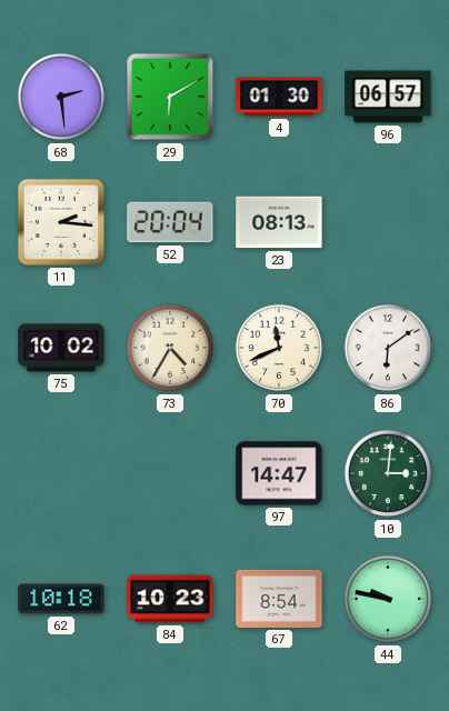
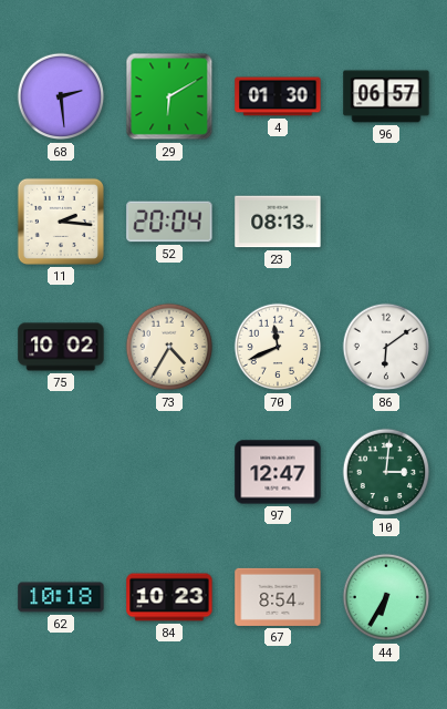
97: 14:47 -> 12:47 (278, 472)
44: 9:47 -> 6:35 (386, 597)
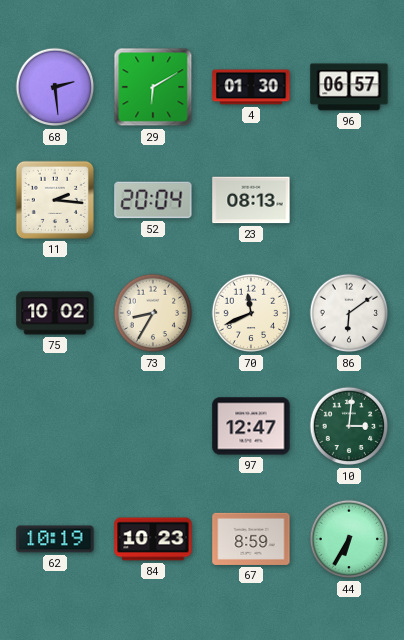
73: 4:35 -> 8:35 (153, 313)
62: 10:18 -> 10:19 (55, 539)
67: 8:54 -> 8:59 (251, 539)
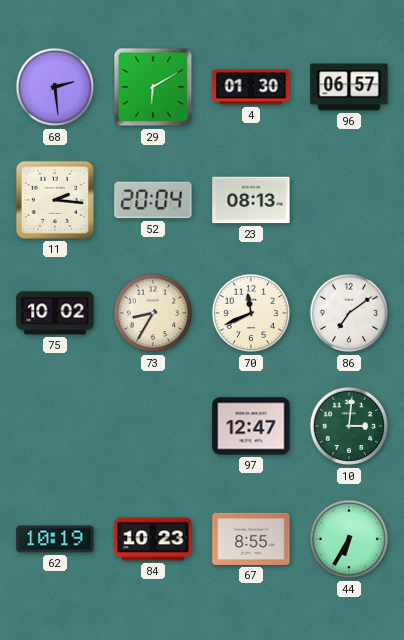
86: 6:09 -> 7:09 (349, 313)
67: 8:59 -> 8:55 (251, 539)
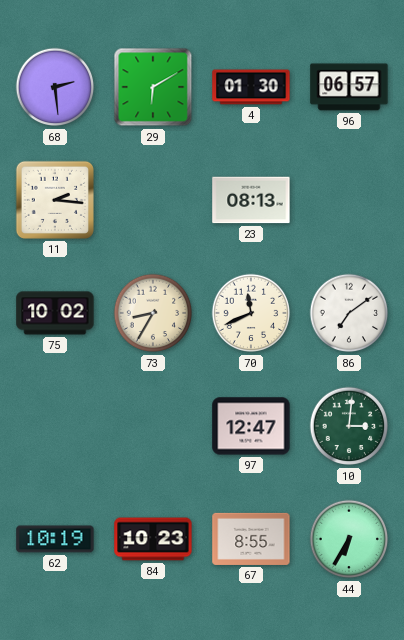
52: 20:04 -> none (153, 200)
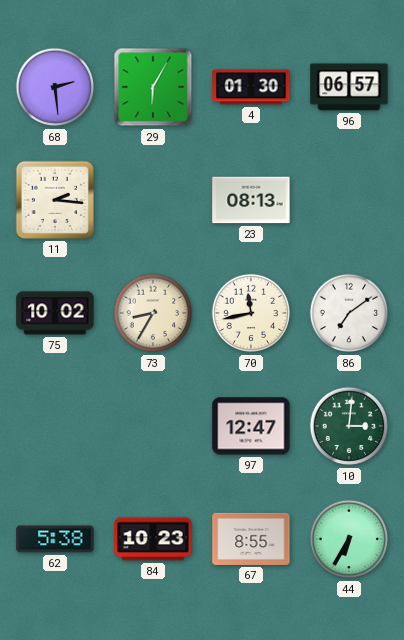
29: 6:10 -> 6:05 (153, 87)
70: 11:41 -> 11:43 (251, 313)
62: 10:19 -> 5:38 (55, 539)
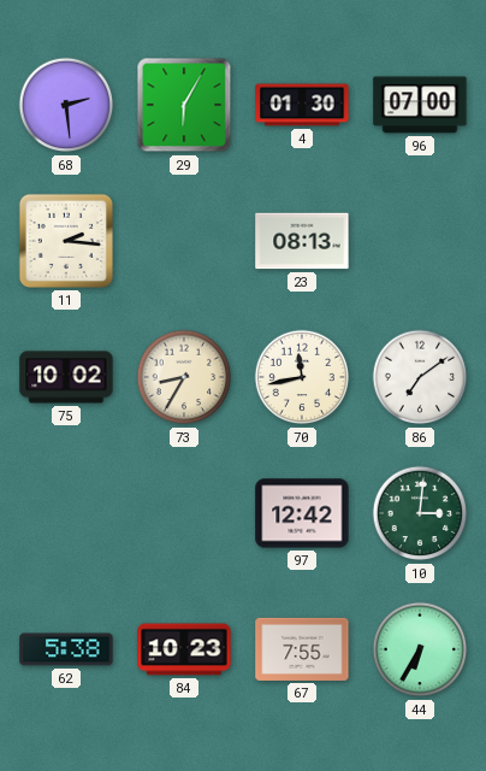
96: 06:57 -> 07:00 (420, 105)
97: 12:47 -> 12:42 (302, 513)
67: 8:55 -> 7:55 (302, 649)
